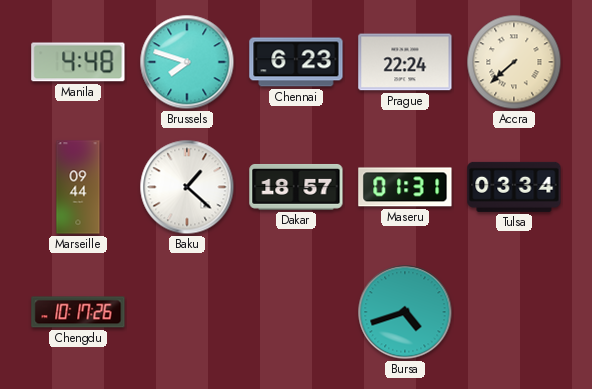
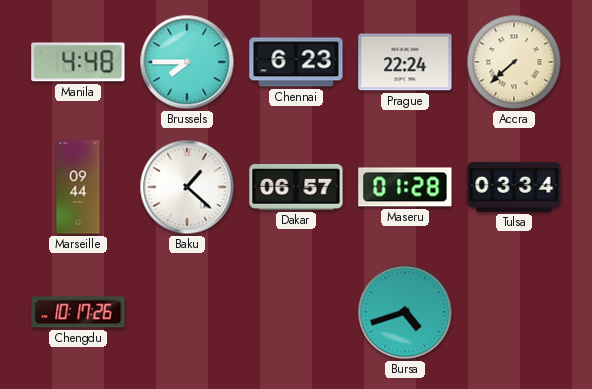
Brussels: 7:48 -> 7:45 (187, 62)
Dakar: 18:57 -> 06:57 (296, 187)
Maseru: 01:31 -> 01:28 (405, 187)
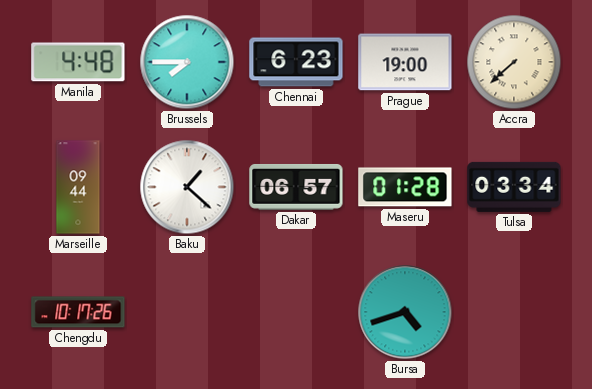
Prague: 22:24 -> 19:00 (405, 62)
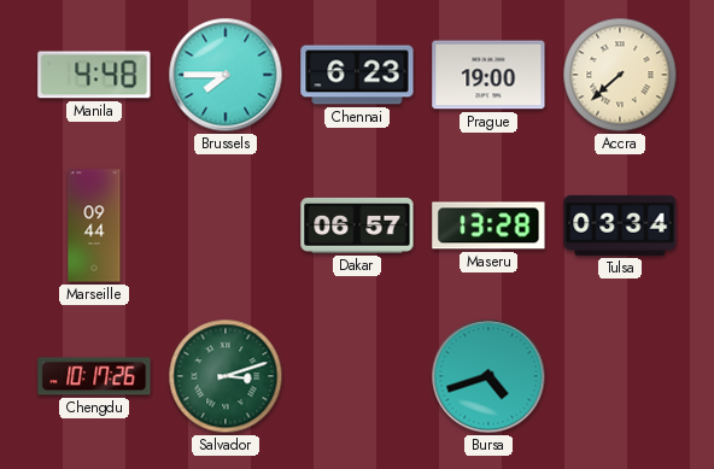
Baku: 1:22 -> none (187, 187)
Maseru: 01:28 -> 13:28 (488, 225)
Salvador: none -> 3:12 (226, 376)
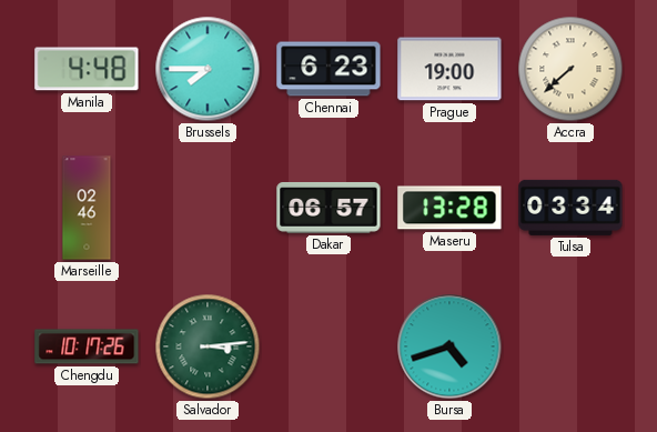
Marseille: 09:44 -> 02:46 (87, 208)
Salvador: 3:12 -> 3:14 (208, 346)
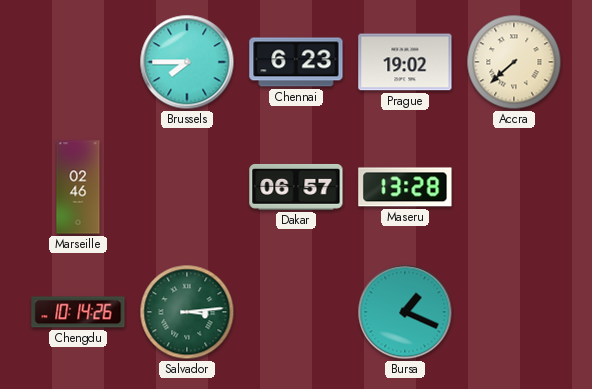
Manila: 4:48 -> none (87, 69)
Prague: 19:00 -> 19:02 (405, 62)
Tulsa: 03:34 -> none (570, 208)
Chengdu: 10:17 -> 10:14 (78, 312)
Bursa: 4:42 -> 1:19 (405, 312)
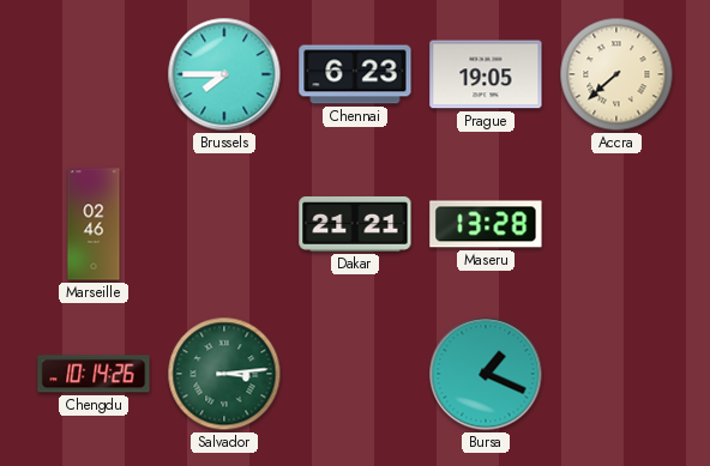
Prague: 19:02 -> 19:05 (486, 74)
Dakar: 06:57 -> 21:21 (355, 224)
